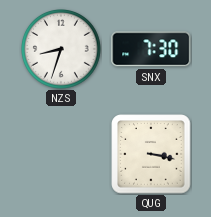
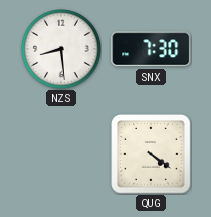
NZS: 8:33 -> 8:29 (62, 50)
QUG: 3:17 -> 4:21 (151, 154)
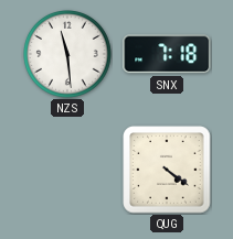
NZS: 8:29 -> 11:29 (68, 55)
SNX: 7:30 -> 7:18 (167, 54)
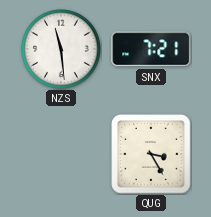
SNX: 7:18 -> 7:21 (151, 49)
QUG: 4:21 -> 3:25 (151, 154)
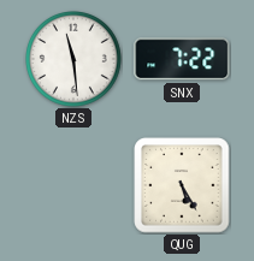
SNX: 7:21 -> 7:22 (182, 59)
QUG: 3:25 -> 5:25 (182, 185)
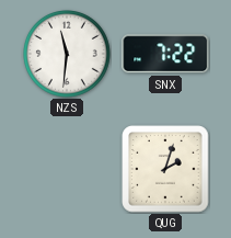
NZS: 11:29 -> 11:31 (68, 55)
QUG: 5:25 -> 2:03 (165, 169)
